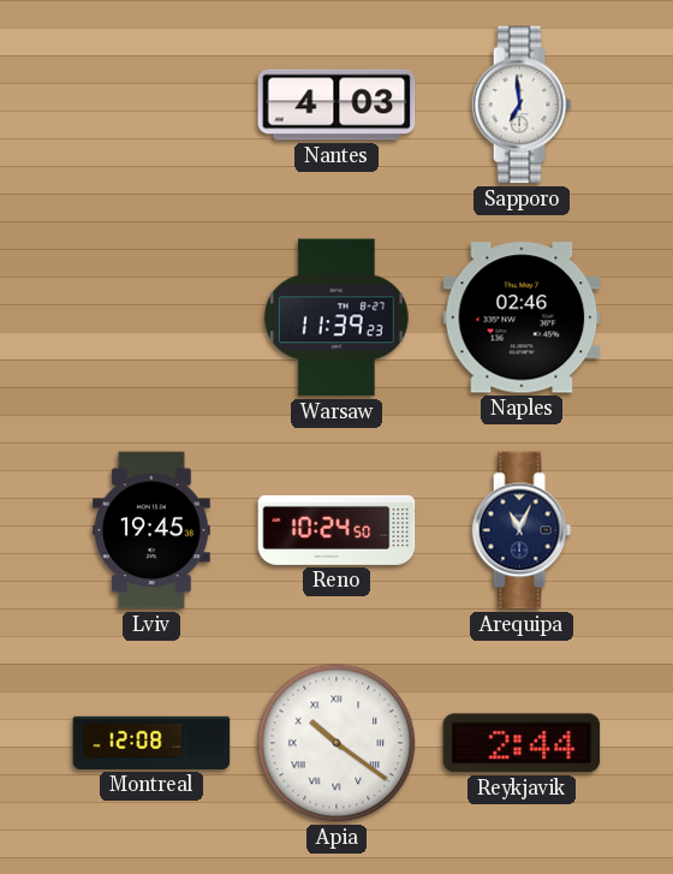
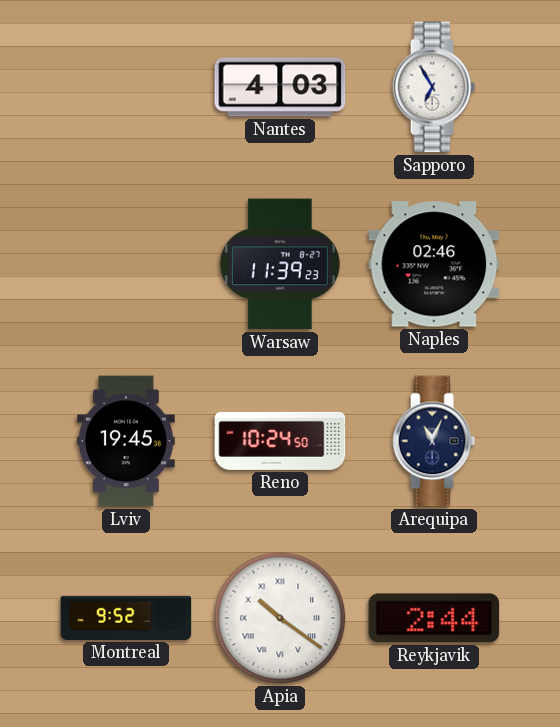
Sapporo: 6:59 -> 6:55 (434, 87)
Montreal: 12:08 -> 9:52 (126, 618)
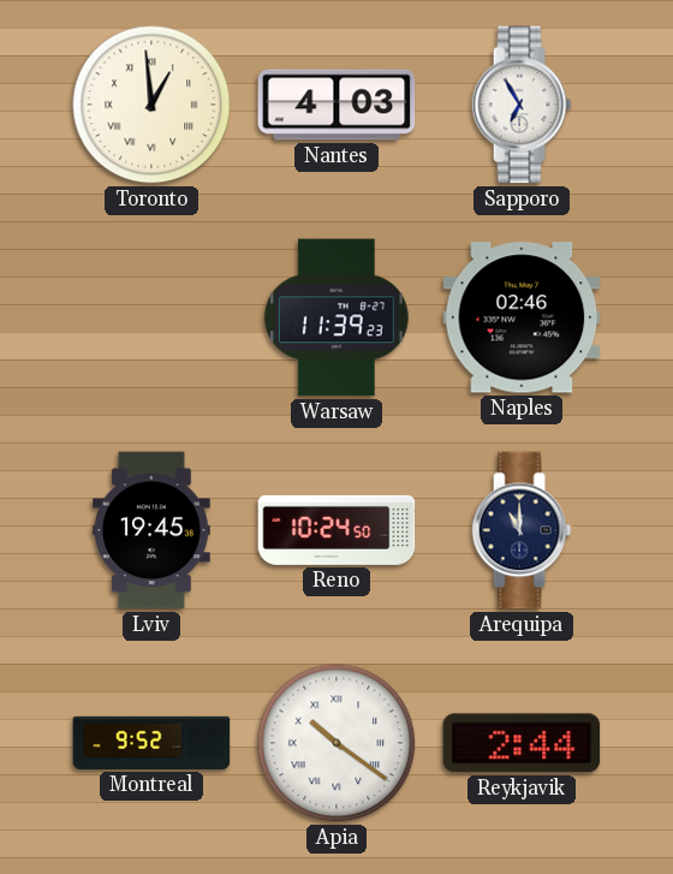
Toronto: none -> 12:59 (151, 105)
Arequipa: 11:04 -> 11:00 (522, 530)
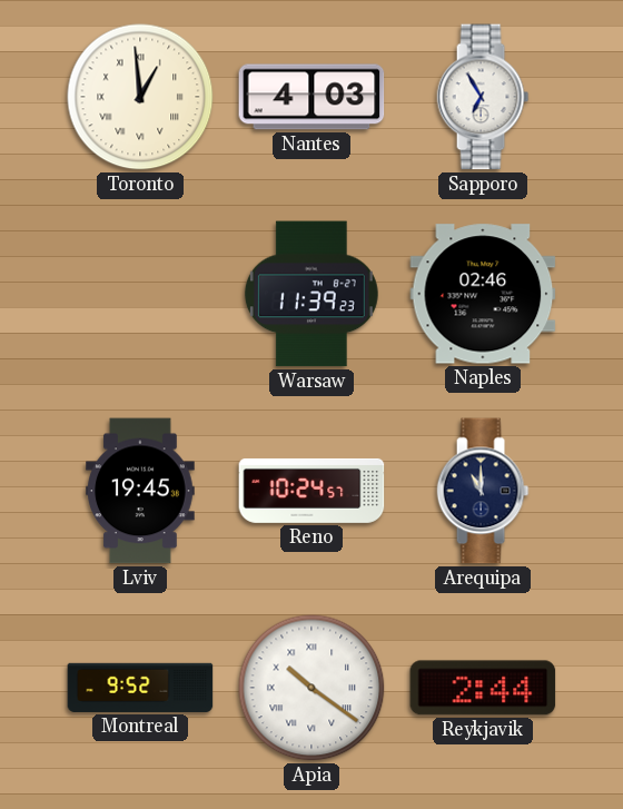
Reno: 10:24:50 -> 10:24:57 (311, 491)
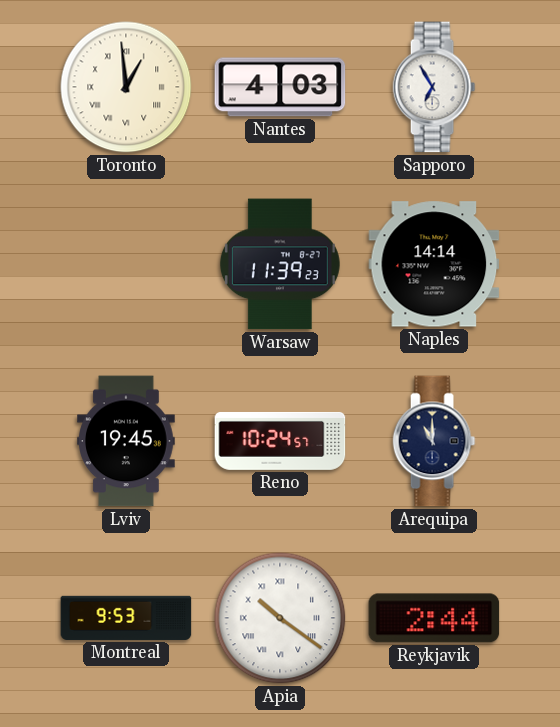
Naples: 02:46 -> 14:14 (434, 264)
Montreal: 9:52 -> 9:53 (126, 618)
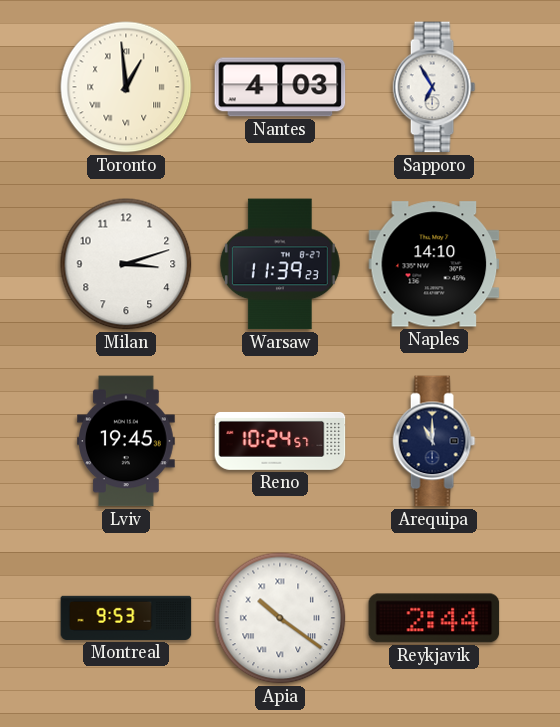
Milan: none -> 3:12 (126, 264)
Naples: 14:14 -> 14:10 (434, 264)
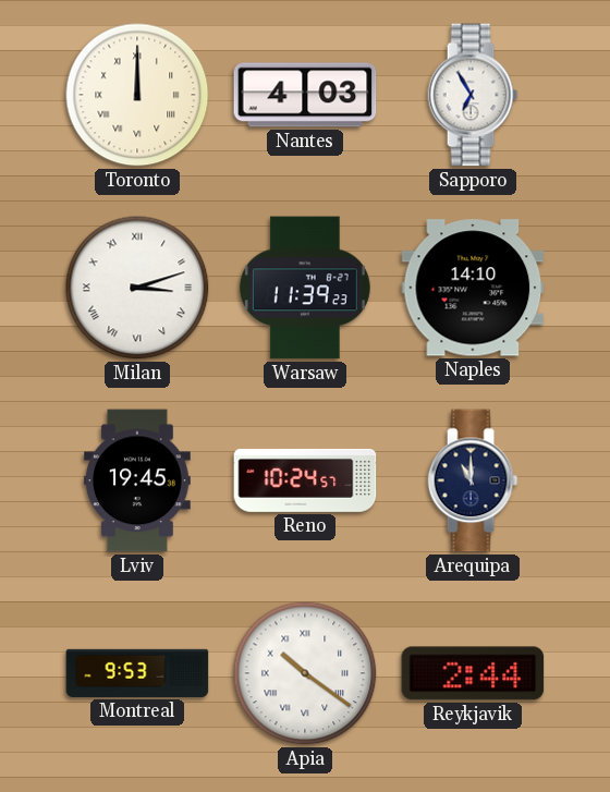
Toronto: 12:59 -> 12:00 (137, 95)
Milan numerals: Arabic -> Roman (137, 288)
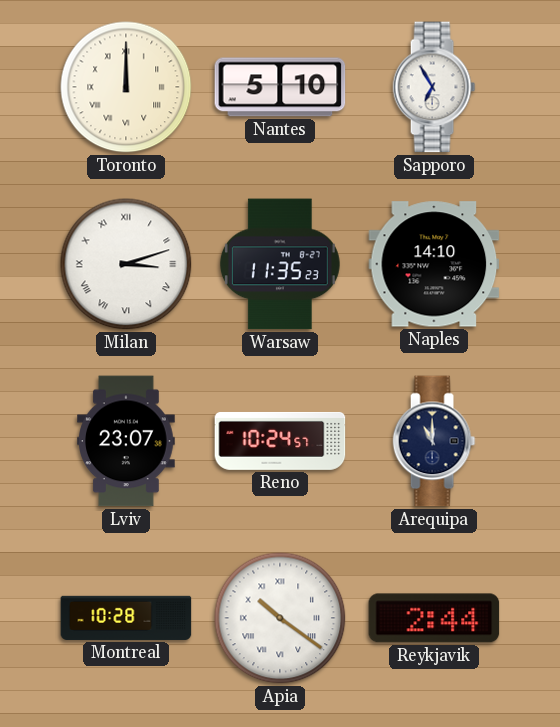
Nantes: 4:03 -> 5:10 (280, 87)
Warsaw: 11:39 -> 11:35 (280, 264)
Lviv: 19:45 -> 23:07 (127, 441)
Montreal: 9:53 -> 10:28 (126, 618)
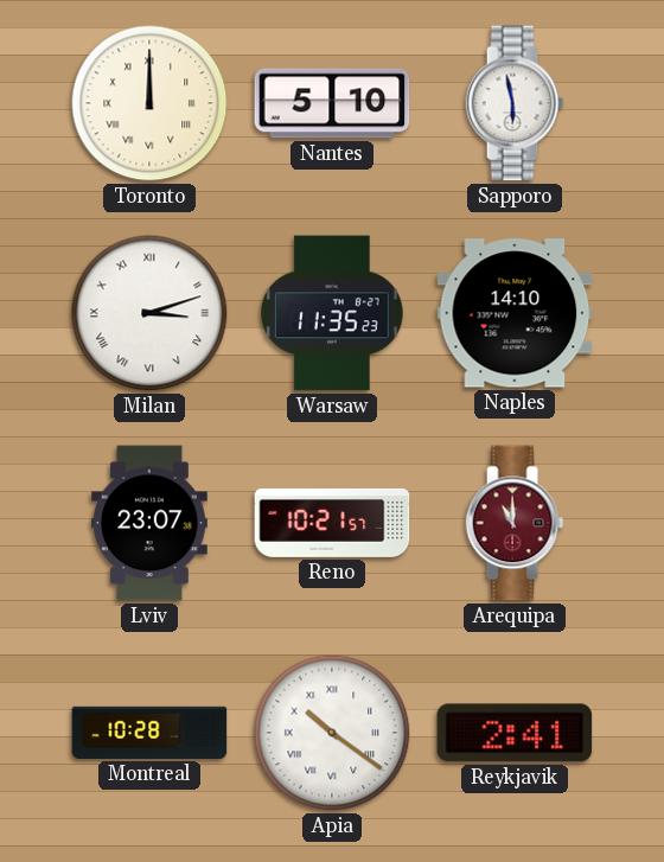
Sapporo: 6:55 -> 5:58 (515, 103)
Reno: 10:24 -> 10:21 (332, 523)
Arequipa dial: navy -> burgundy (515, 523)
Reykjavik: 2:44 -> 2:41 (515, 733)
